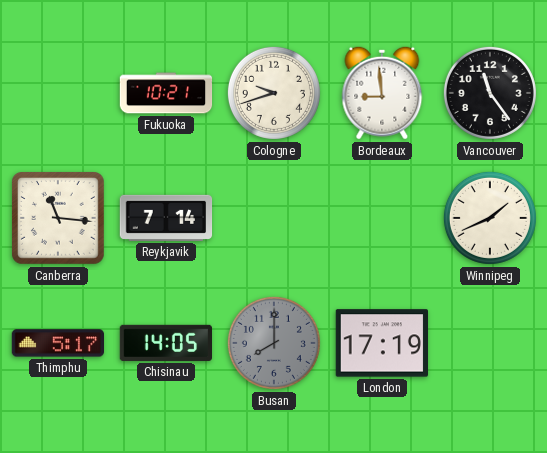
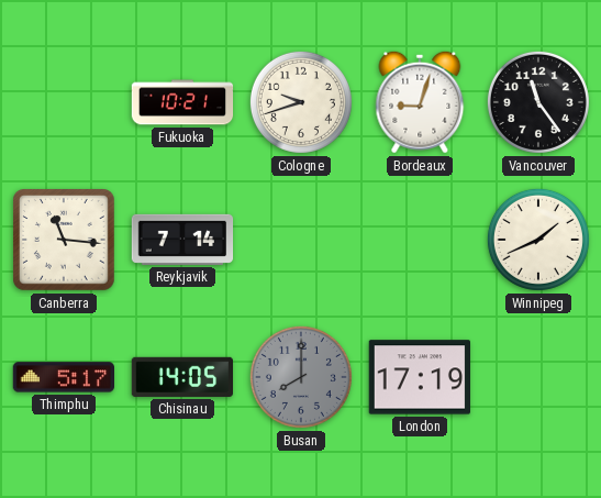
Bordeaux: 8:59 -> 9:03 (420, 102)
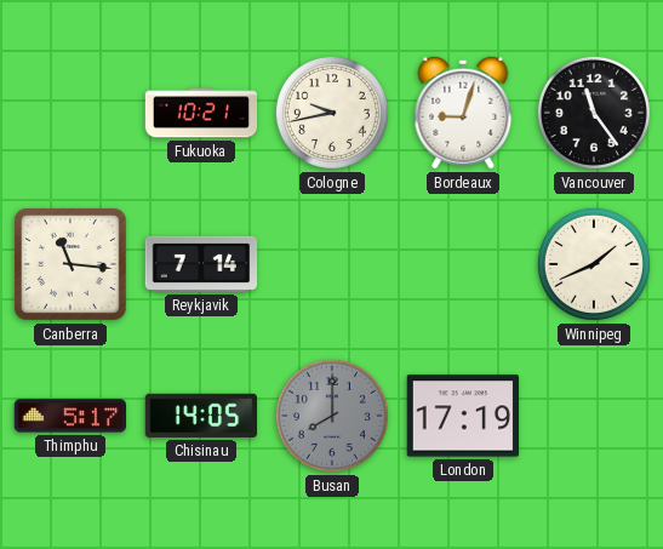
Cologne: 9:42 -> 9:43 (332, 113)
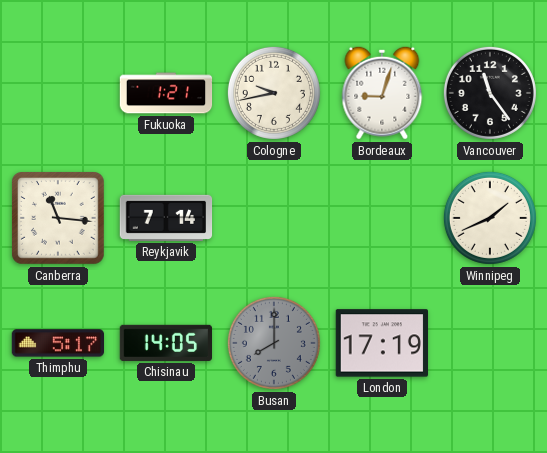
Fukuoka: 10:21 -> 1:21 (166, 93)
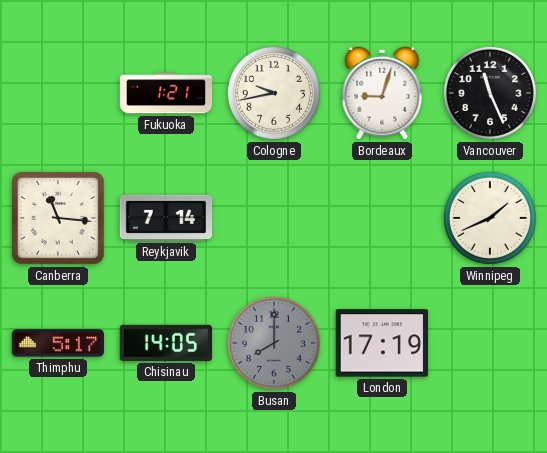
Vancouver: 11:24 -> 11:26 (490, 93)
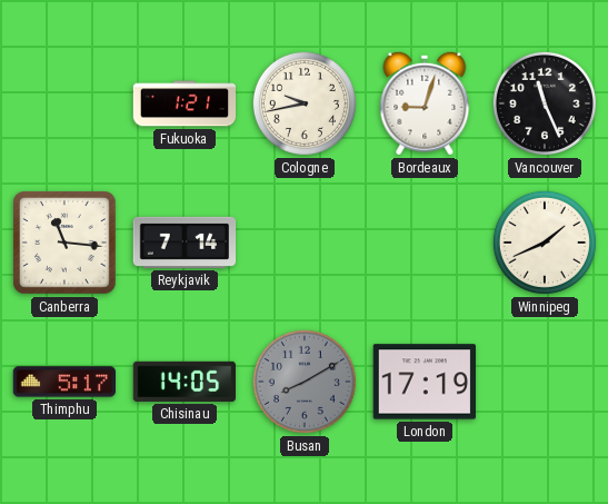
Busan: 8:00 -> 8:10 (305, 382)
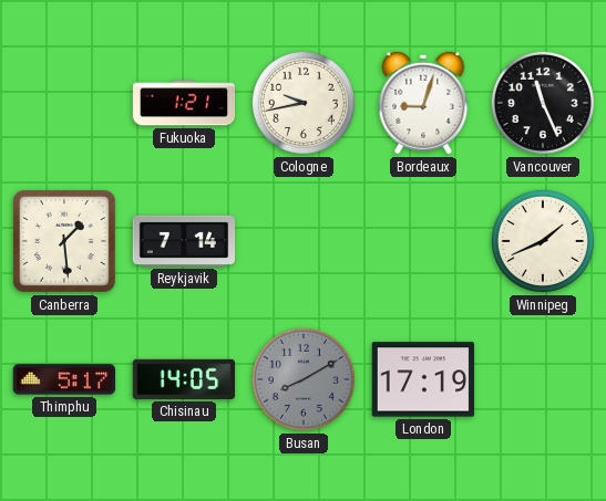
Canberra: 11:16 -> 1:29 (65, 242)
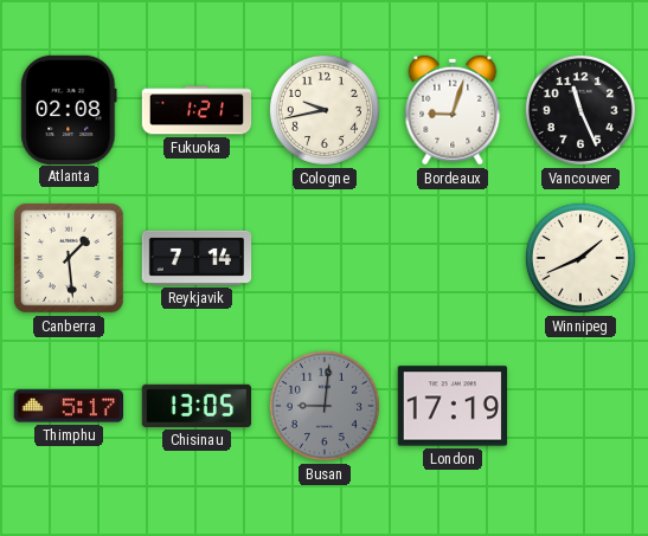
Atlanta: none -> 02:08 (69, 109)
Chisinau: 14:05 -> 13:05 (197, 406)
Busan: 8:10 -> 9:01 (325, 406)
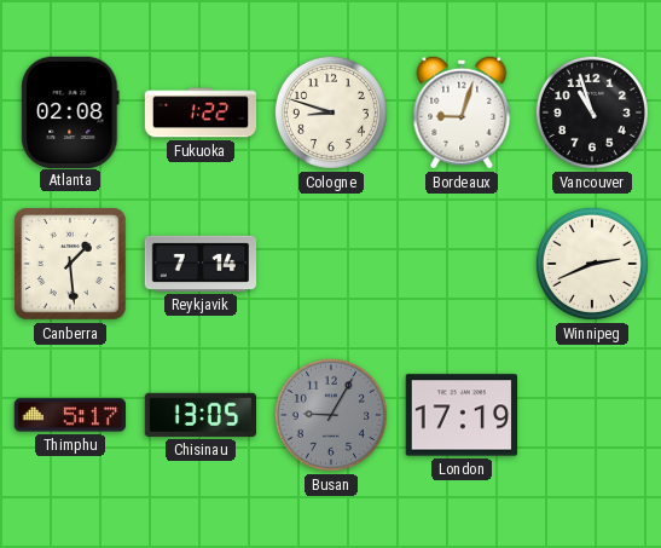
Fukuoka: 1:21 -> 1:22 (201, 113)
Cologne: 9:43 -> 8:48 (331, 113)
Vancouver: 11:26 -> 10:57 (592, 113)
Winnipeg: 1:41 -> 2:41 (592, 264)
Busan: 9:01 -> 9:05 (331, 415)
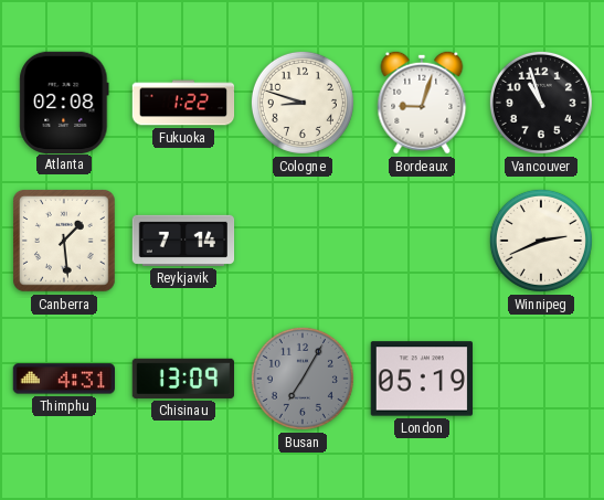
Thimphu: 5:17 -> 4:31 (63, 379)
Chisinau: 13:05 -> 13:09 (183, 379)
Busan: 9:05 -> 7:05 (303, 379)
London: 17:19 -> 05:19 (421, 379)
